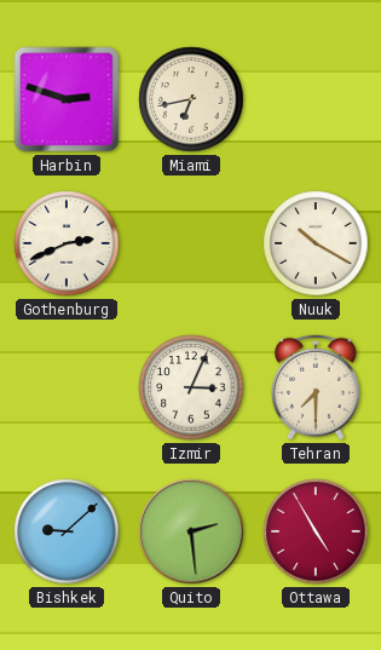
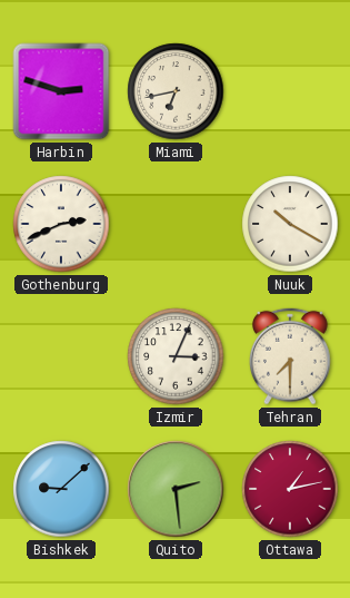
Ottawa: 4:55 -> 1:13 (290, 489)
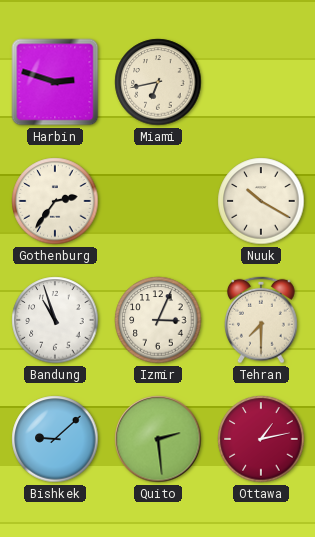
Gothenburg: 2:41 -> 2:36 (55, 201)
Bandung: none -> 10:57 (55, 320)
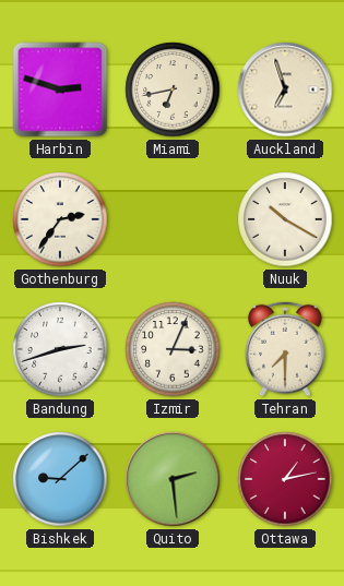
Auckland: none -> 6:57 (285, 89)
Bandung: 10:57 -> 2:42 (60, 349)
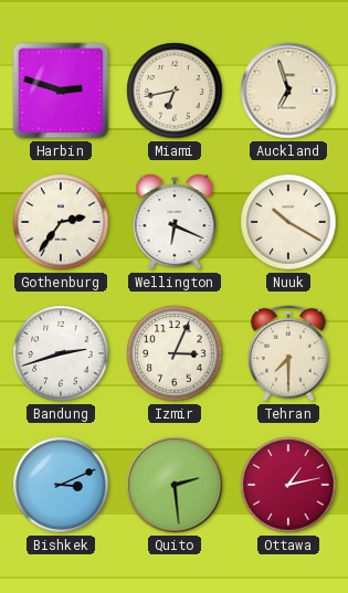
Wellington: none -> 6:19 (175, 222)
Bishkek: 9:08 -> 3:11 (61, 485)
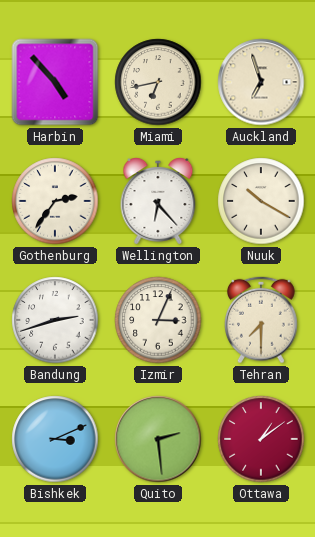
Harbin: 2:48 -> 4:53 (55, 82)
Wellington: 6:19 -> 6:23 (158, 201)
Ottawa: 1:13 -> 1:09 (261, 439)
